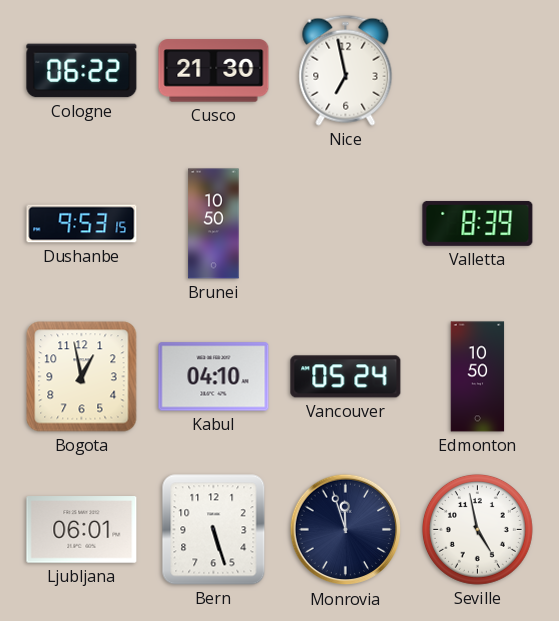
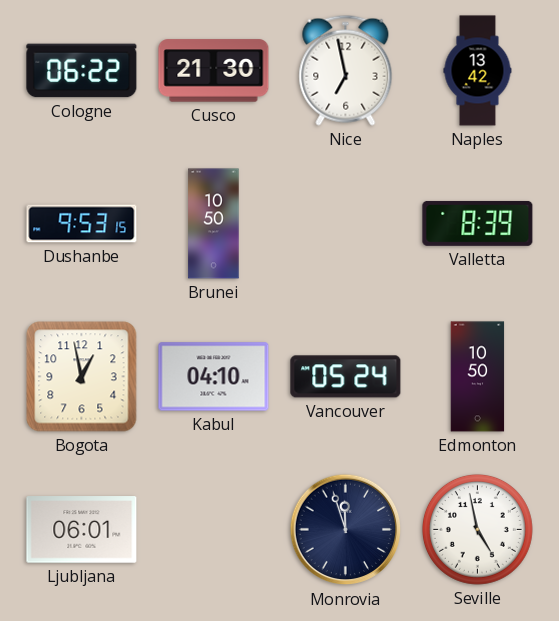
Naples: none -> 13:42 (478, 71)
Bern: 5:27 -> none (214, 530)
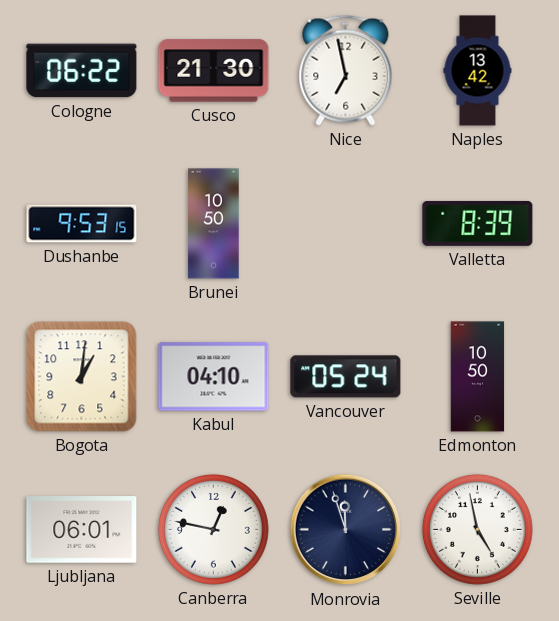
Bogota: 12:58 -> 1:01 (82, 377)
Canberra: none -> 12:47 (213, 529)
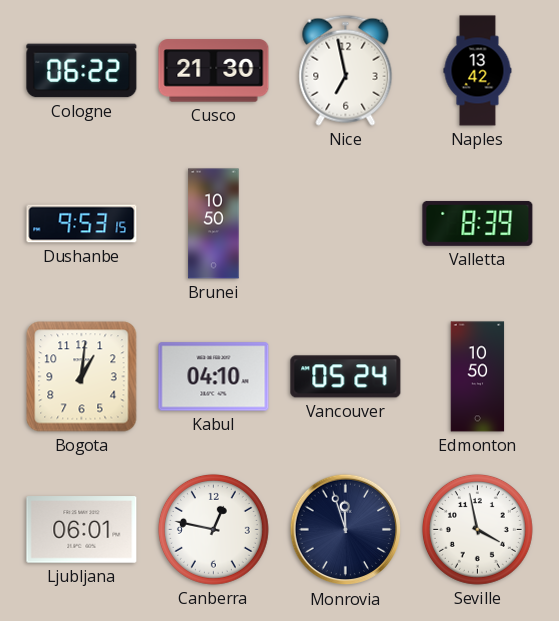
Seville: 4:58 -> 3:58 (477, 529)
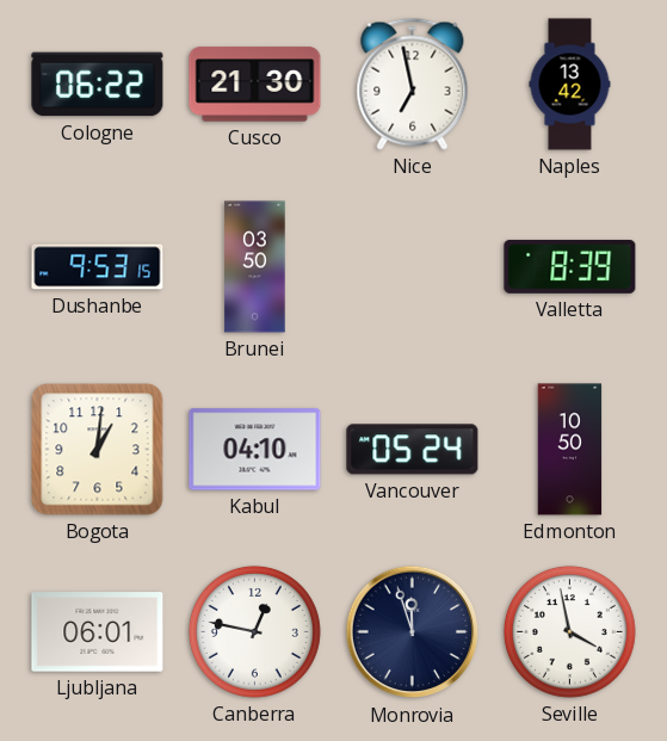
Brunei: 10:50 -> 03:50 (255, 267)
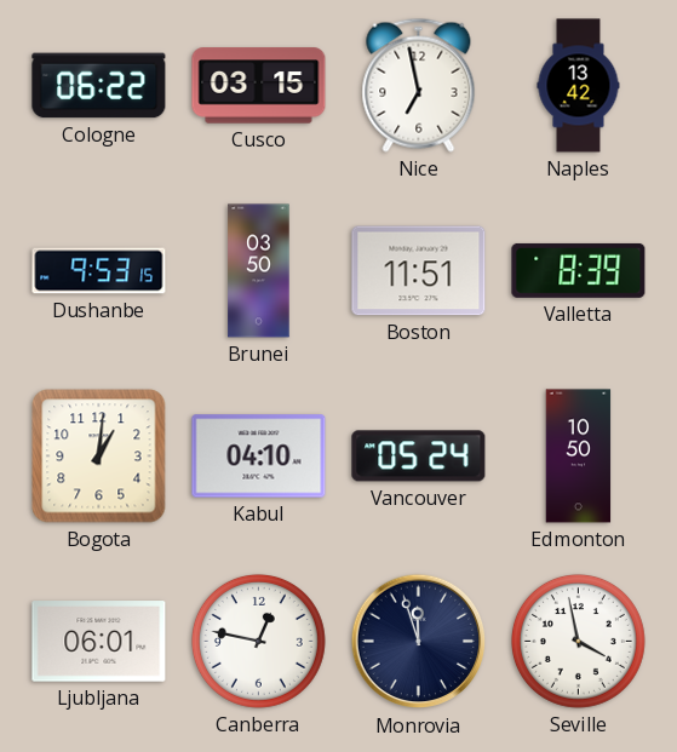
Cusco: 21:30 -> 03:15 (259, 86)
Boston: none -> 11:51 (419, 271)
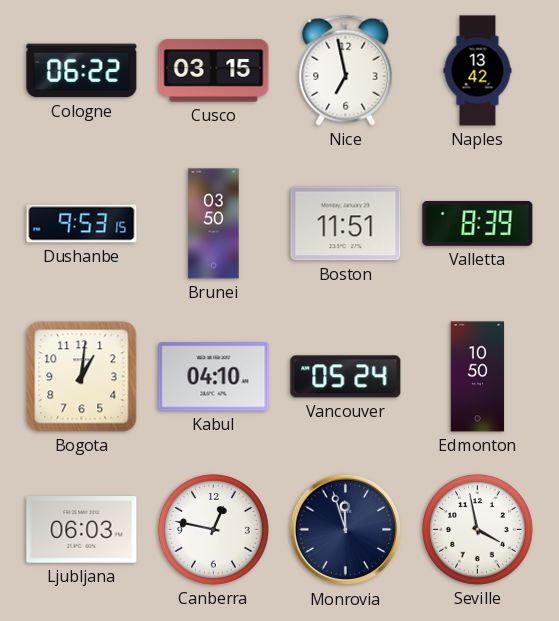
Ljubljana: 06:01 -> 06:03 (82, 530)
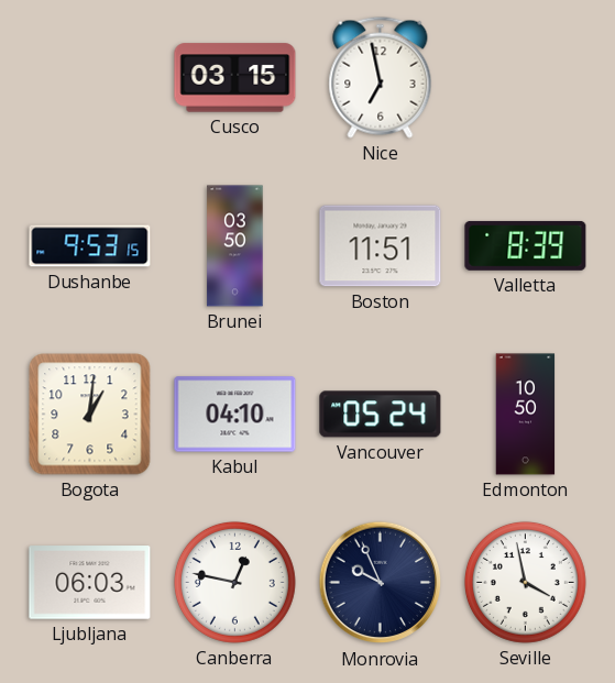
Cologne: 06:22 -> none (82, 71)
Naples: 13:42 -> none (478, 71)
Monrovia: 11:57 -> 9:56 (381, 583)
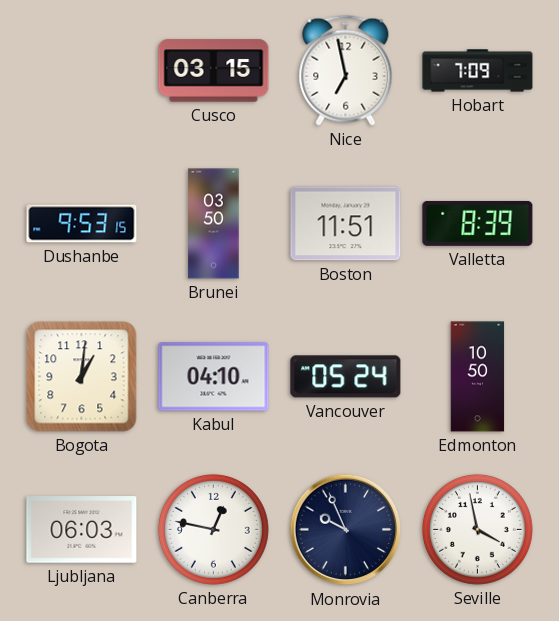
Hobart: none -> 7:09 (478, 71)
